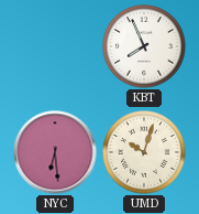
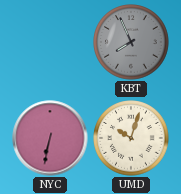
KBT dial: white -> grey (131, 42)
NYC: 6:29 -> 6:32 (50, 138)
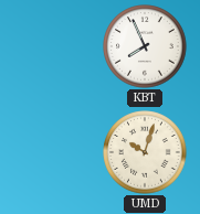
KBT dial: grey -> white (145, 46)
NYC: 6:32 -> none (50, 138)
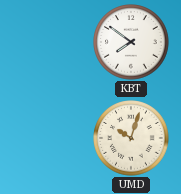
KBT: 7:56 -> 7:51 (131, 42)
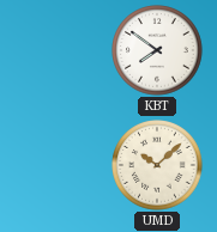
UMD: 10:03 -> 10:08 (157, 165)
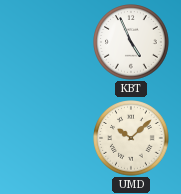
KBT: 7:51 -> 4:56 (131, 42)
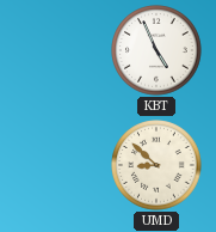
UMD: 10:08 -> 8:52 (156, 165)
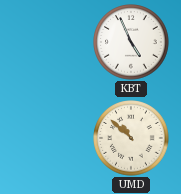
UMD: 8:52 -> 10:52 (131, 138)
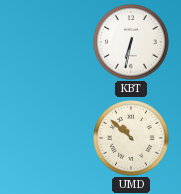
KBT: 4:56 -> 6:32 (131, 42)
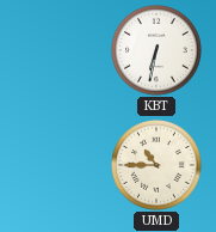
UMD: 10:52 -> 10:45 (156, 165)
